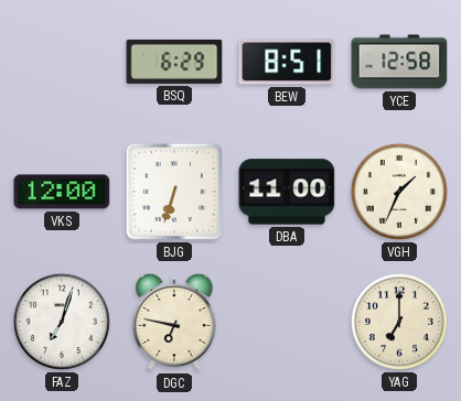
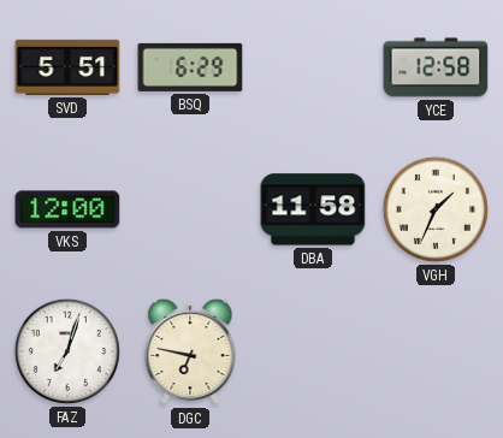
SVD: none -> 5:51 (67, 67)
BEW: 8:51 -> none (287, 62)
BJG: 6:33 -> none (174, 192)
DBA: 11:00 -> 11:58 (313, 209)
YAG: 7:00 -> none (399, 322)
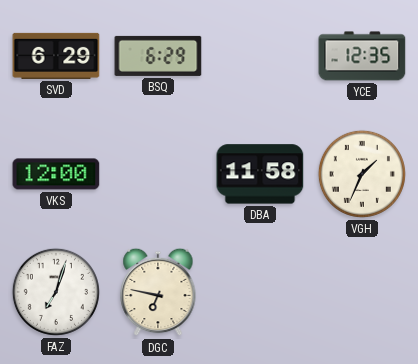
SVD: 5:51 -> 6:29 (56, 56)
YCE: 12:58 -> 12:35 (362, 56)
